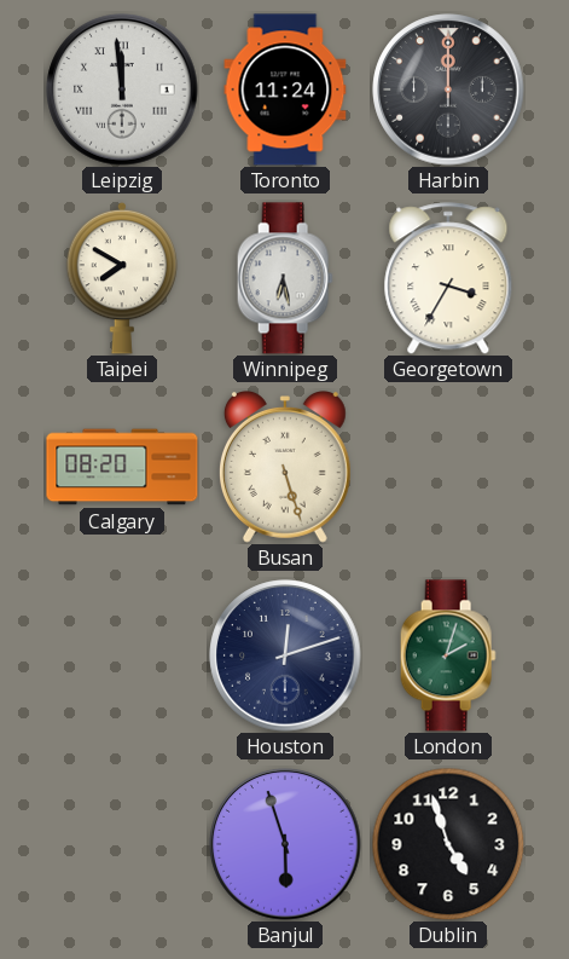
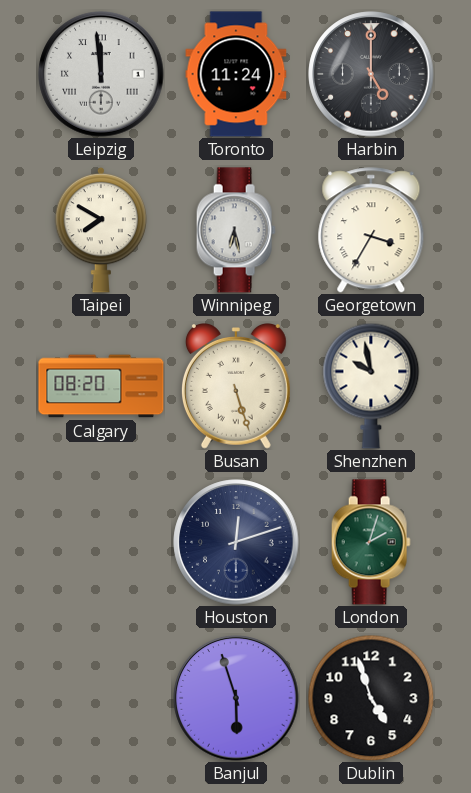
Harbin: 12:00 -> 5:00 (371, 74)
Shenzhen: none -> 9:58 (371, 386)
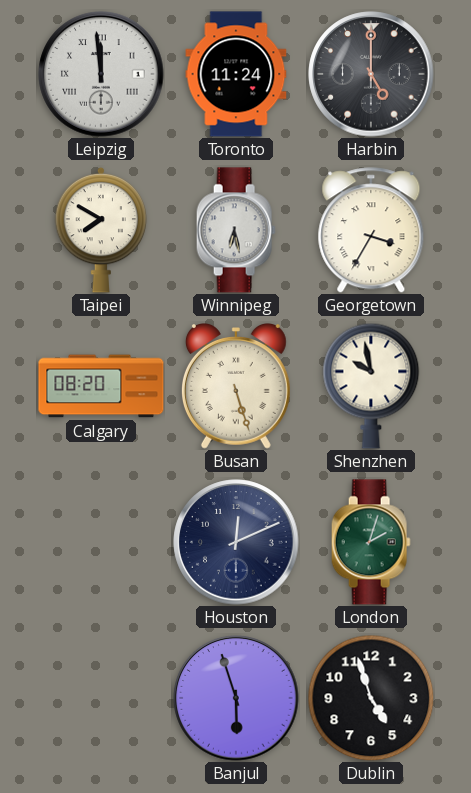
Houston: 12:12 -> 12:11 (236, 542)
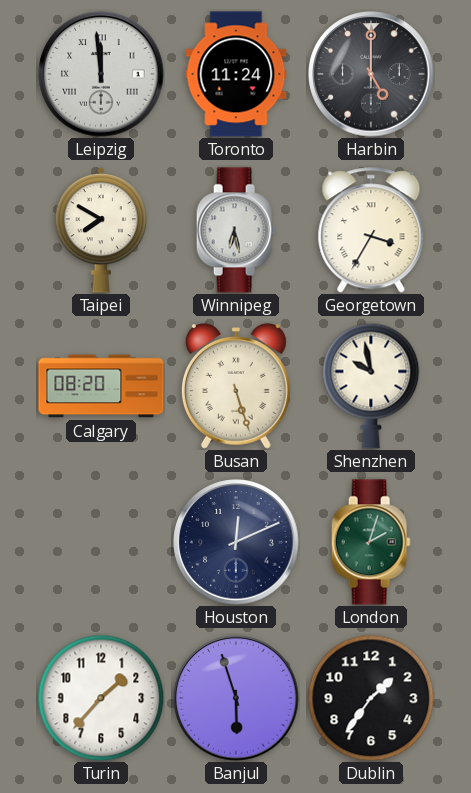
Turin: none -> 1:37 (101, 698)
Dublin: 4:57 -> 1:36 (371, 698)
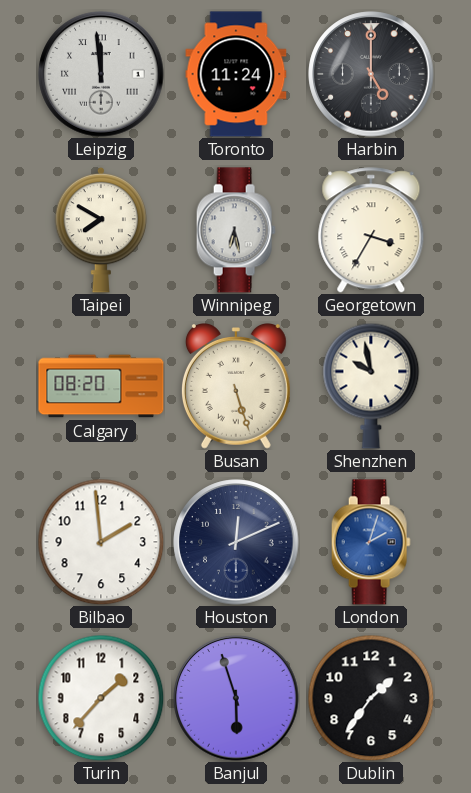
Bilbao: none -> 1:59 (101, 542)
London dial: green -> blue (371, 542)
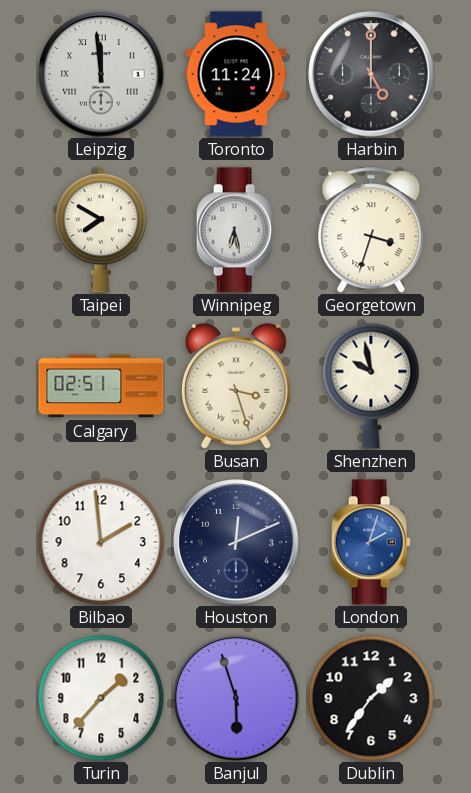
Georgetown: 3:35 -> 3:33 (371, 230)
Calgary: 08:20 -> 02:51 (101, 386)
Busan: 5:27 -> 3:27 (236, 387)
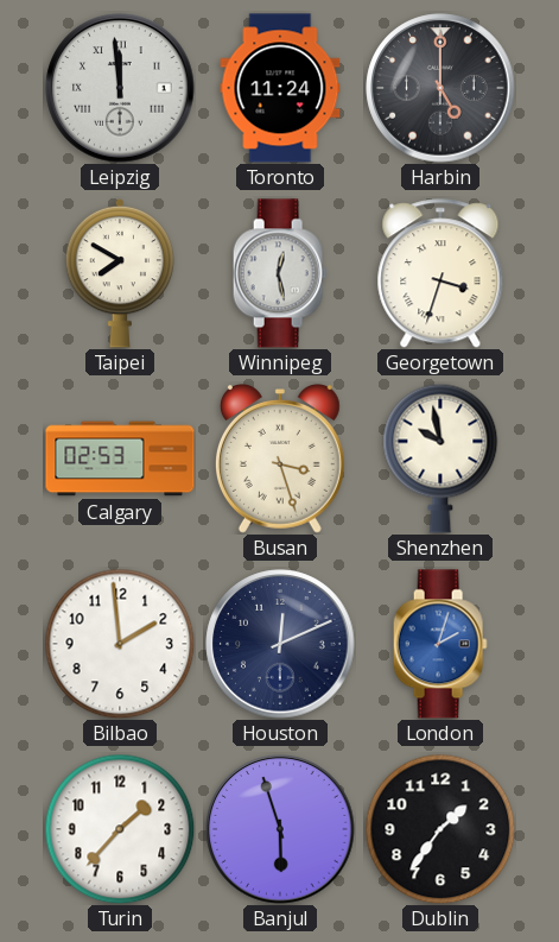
Winnipeg: 6:28 -> 12:28 (280, 273)
Calgary: 02:51 -> 02:53 (120, 459)
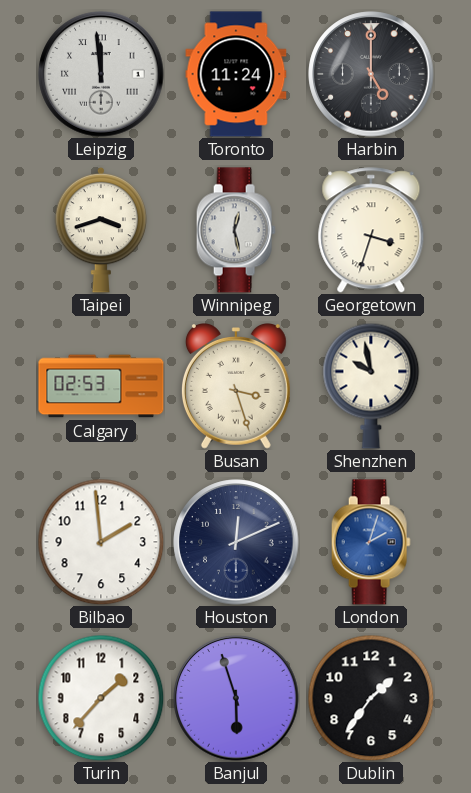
Taipei: 7:50 -> 3:42 (101, 230)
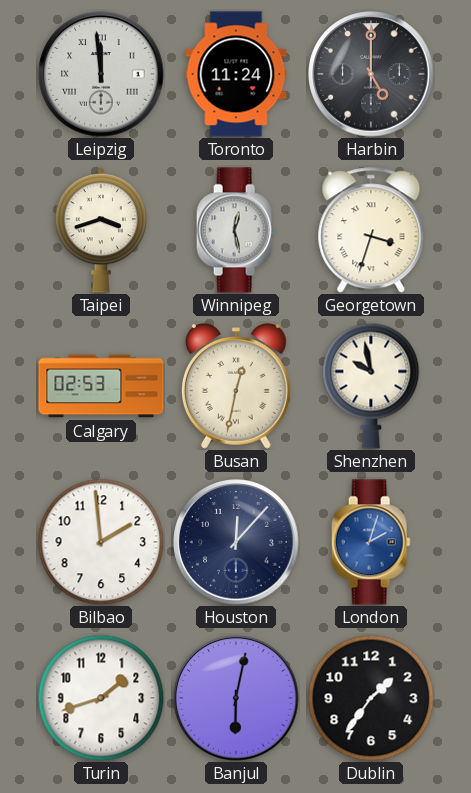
Busan: 3:27 -> 12:32 (236, 387)
Houston: 12:11 -> 12:07 (236, 542)
Turin: 1:37 -> 1:42 (101, 698)
Banjul: 5:57 -> 6:02 (236, 698)
